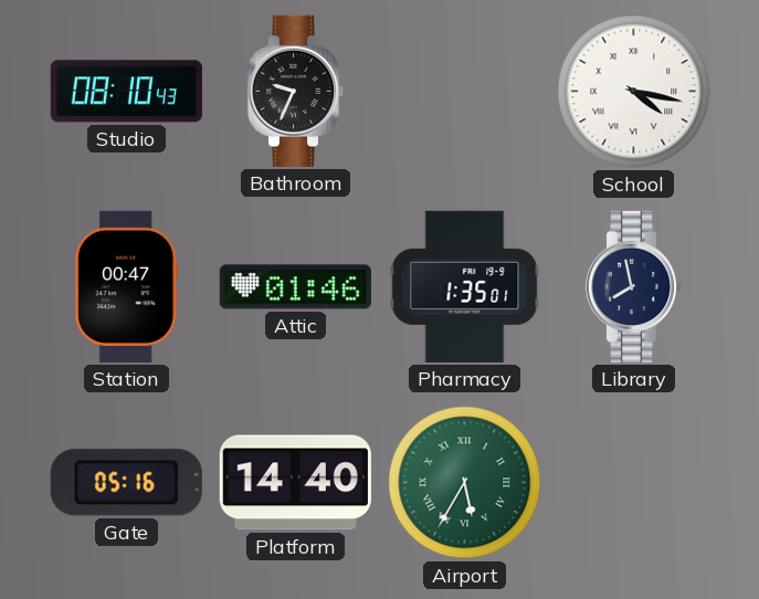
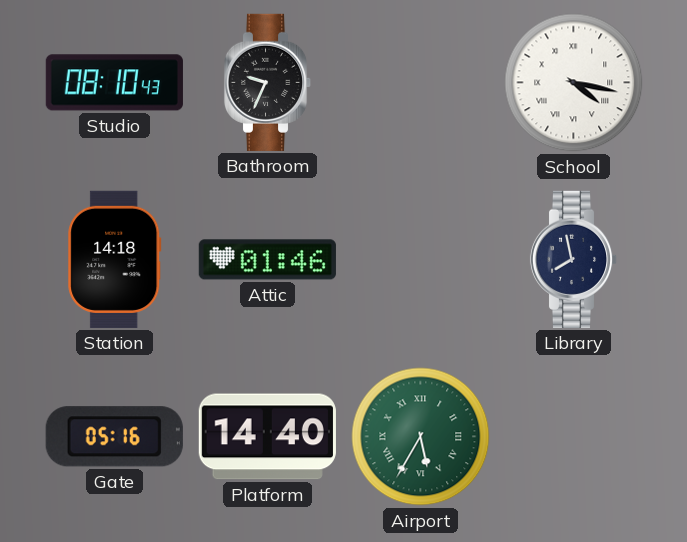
Station: 00:47 -> 14:18 (115, 259)
Pharmacy: 1:35 -> none (465, 286)
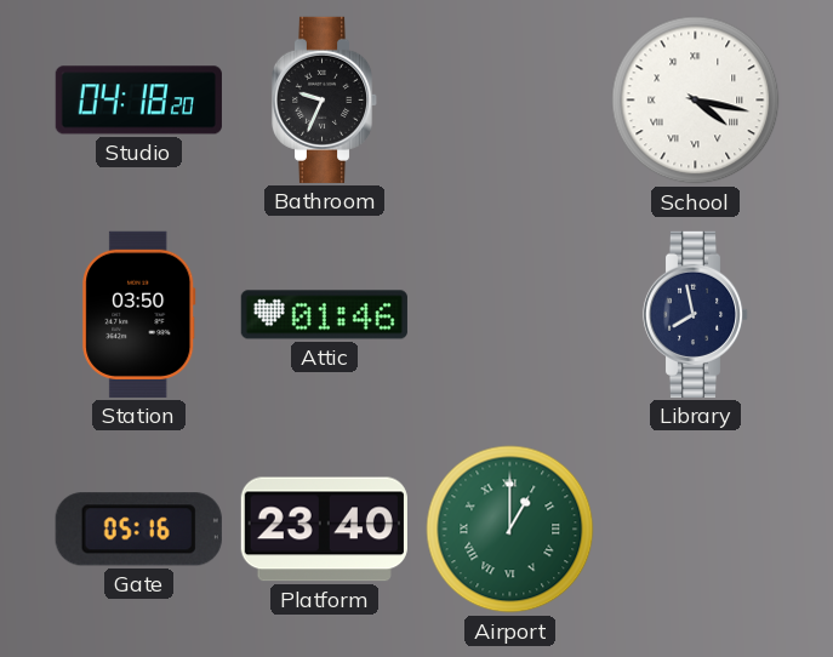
Studio: 08:10 -> 04:18 (138, 101)
Station: 14:18 -> 03:50 (139, 314)
Platform: 14:40 -> 23:40 (324, 530)
Airport: 5:35 -> 1:00 (510, 530)
